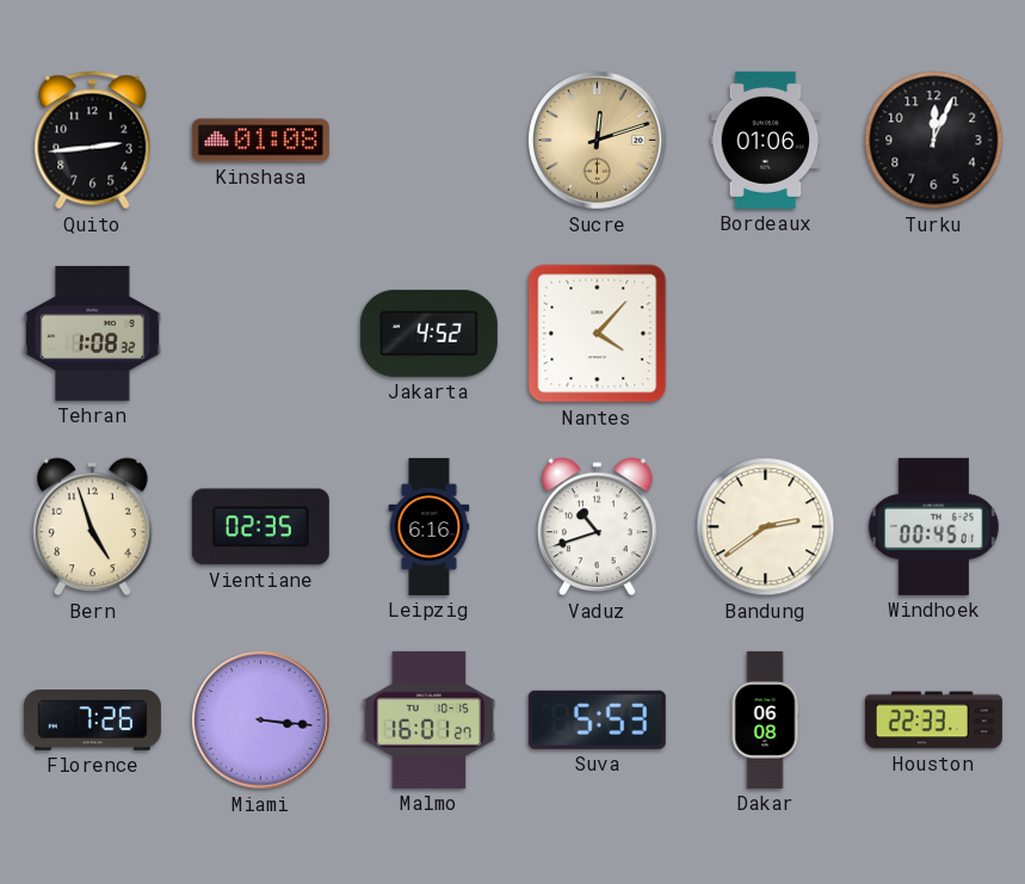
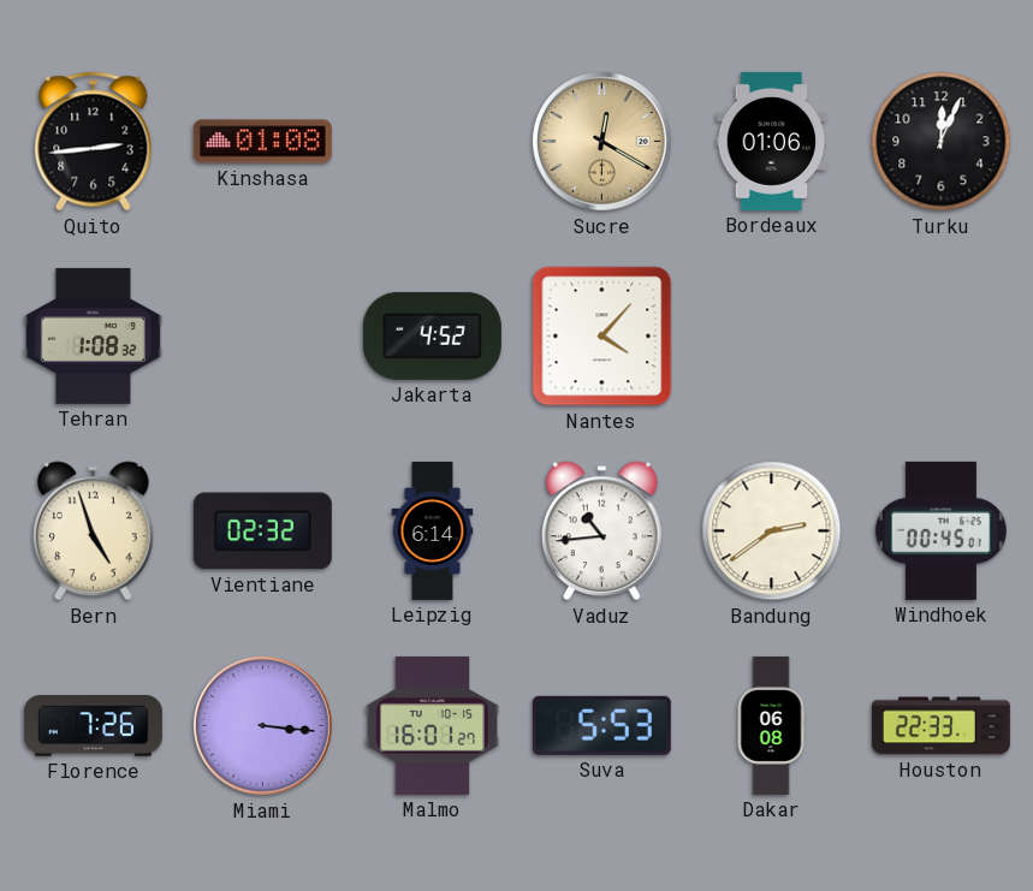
Sucre: 12:12 -> 12:20 (602, 142)
Vientiane: 02:35 -> 02:32 (262, 531)
Leipzig: 6:16 -> 6:14 (433, 530)
Vaduz: 10:42 -> 10:44 (602, 531)
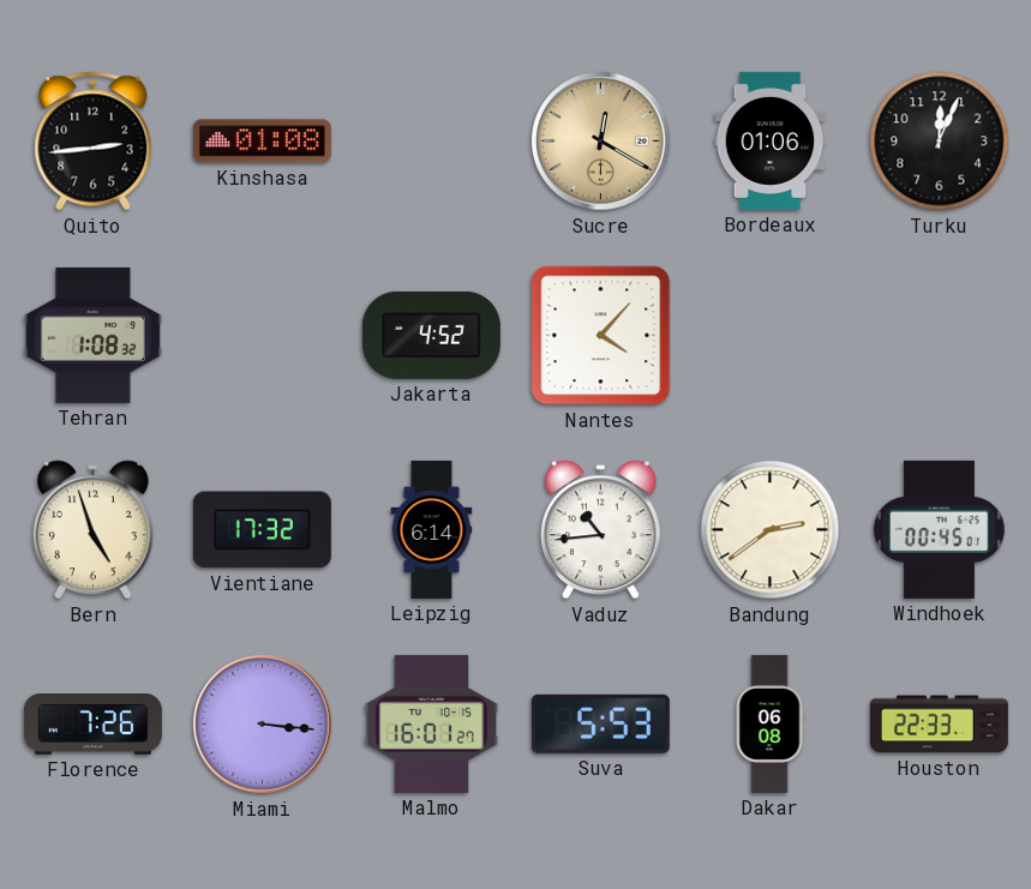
Vientiane: 02:32 -> 17:32 (262, 530)
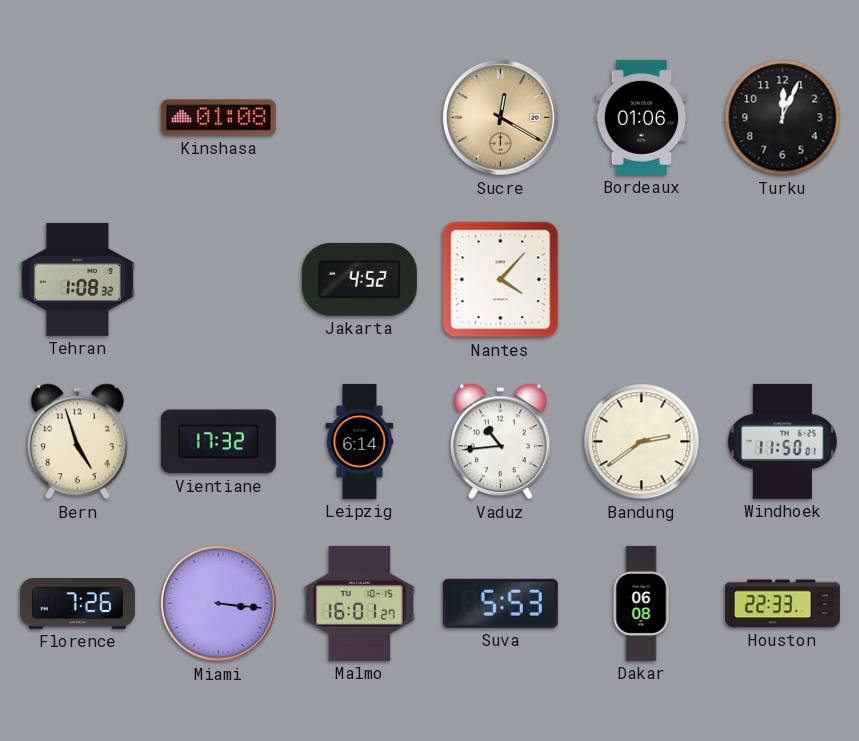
Quito: 2:44 -> none (94, 142)
Windhoek: 00:45 -> 11:50 (782, 441)
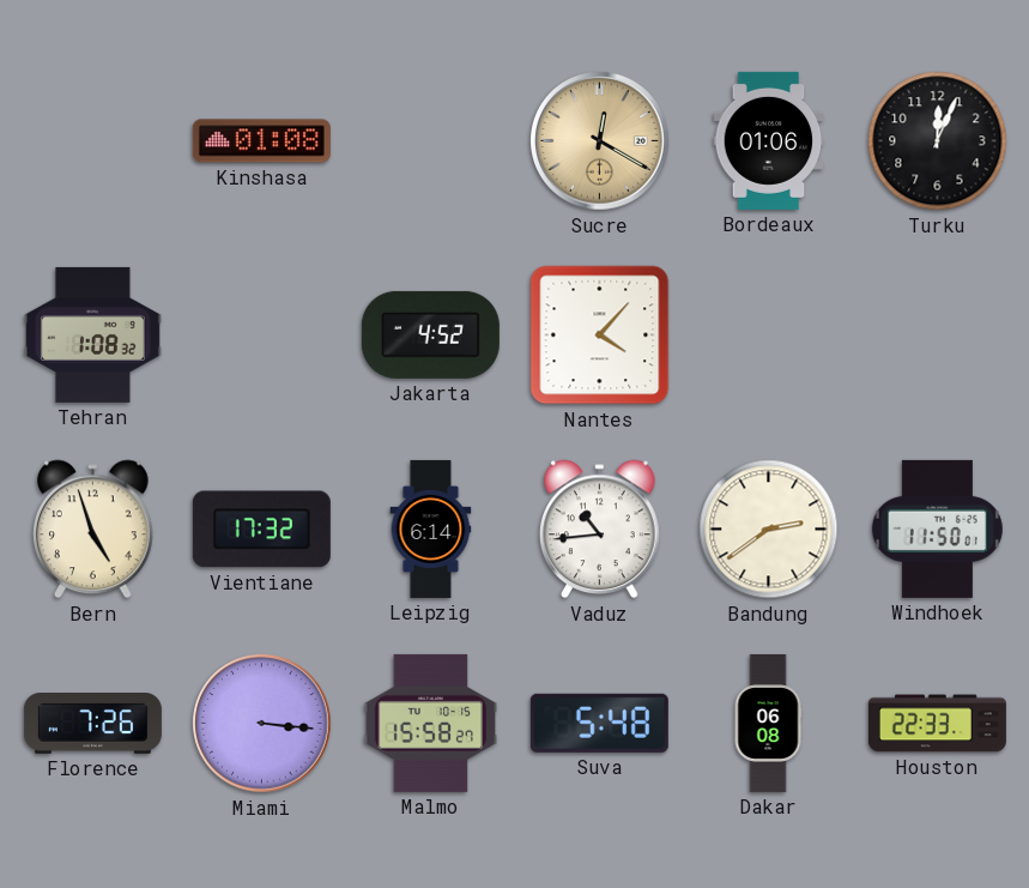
Malmo: 16:01 -> 15:58 (431, 723)
Suva: 5:53 -> 5:48 (599, 723)
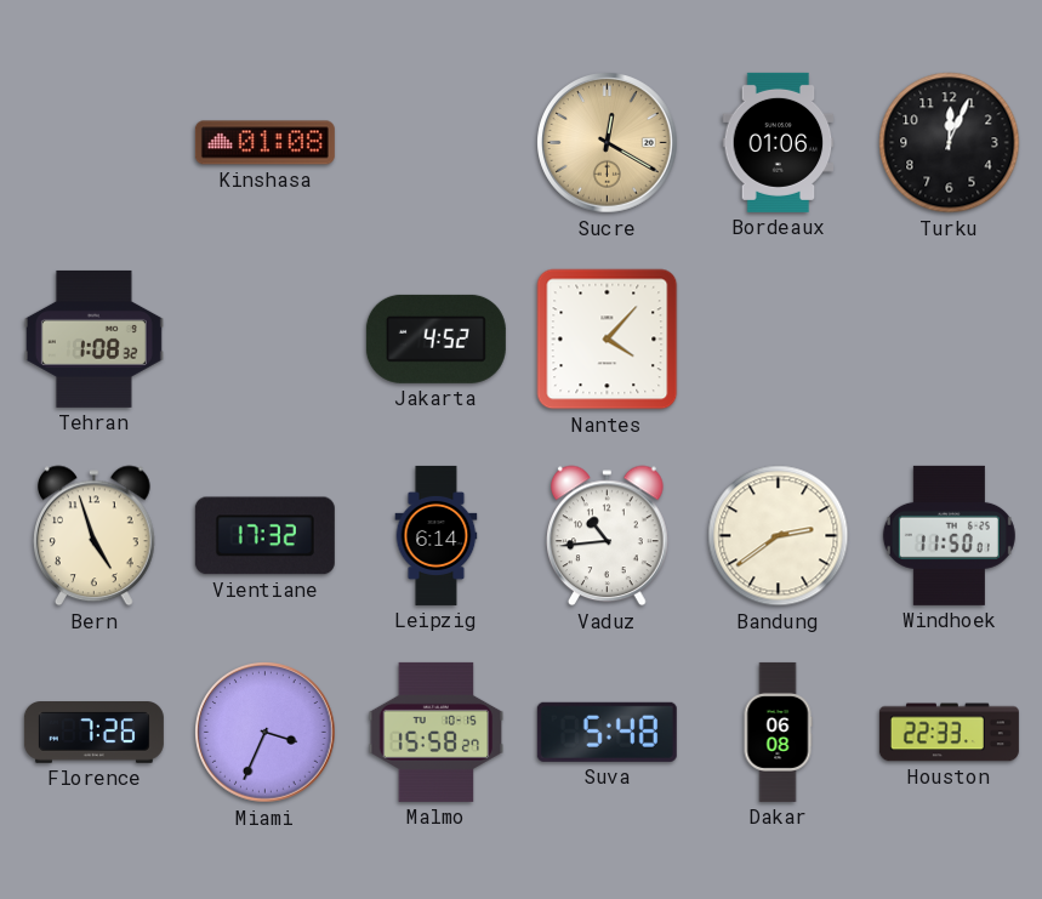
Miami: 3:16 -> 3:34 (266, 733)
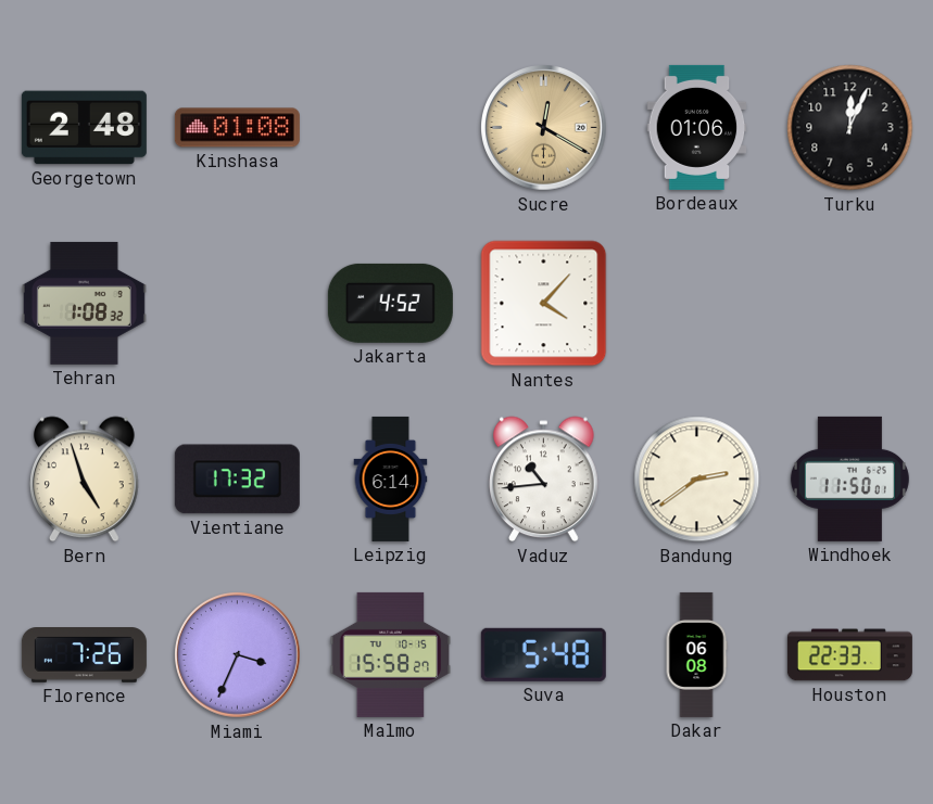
Georgetown: none -> 2:48 (84, 128)
